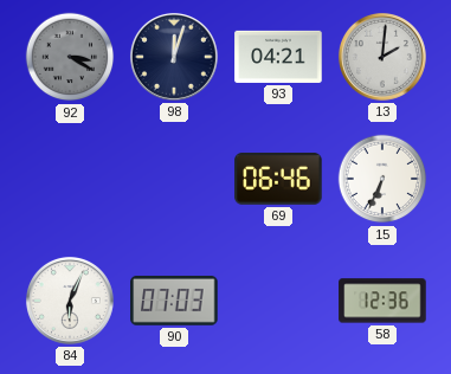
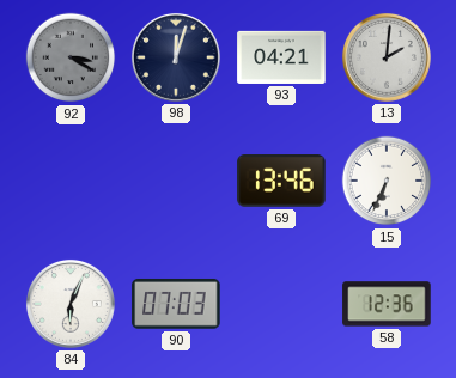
69: 06:46 -> 13:46 (281, 182)
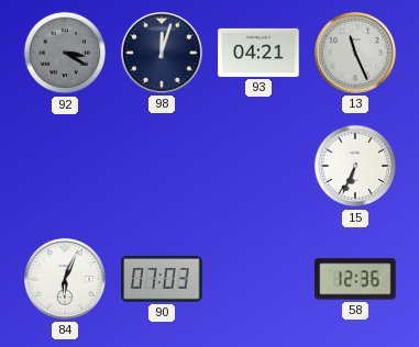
13: 2:01 -> 11:26 (355, 53)
69: 13:46 -> none (281, 182)
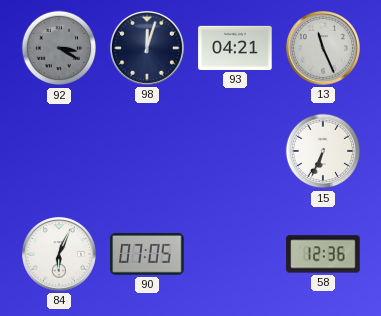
90: 07:03 -> 07:05 (147, 254)
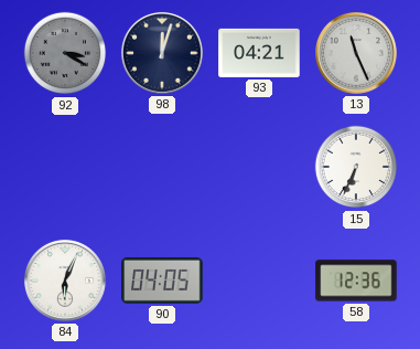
90: 07:05 -> 04:05 (162, 281)
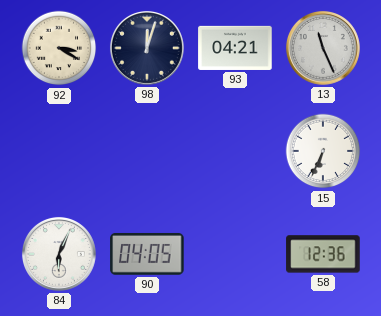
92 dial: grey -> cream (59, 48)
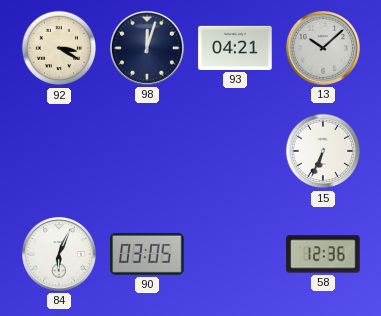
13: 11:26 -> 10:08 (323, 48)
90: 04:05 -> 03:05 (147, 254)
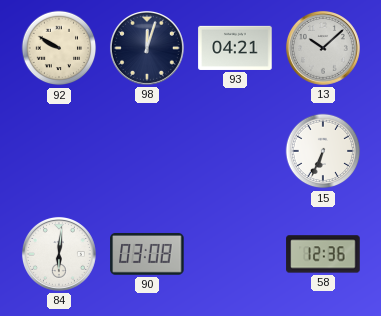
92: 3:20 -> 9:50 (59, 48)
84: 6:04 -> 6:01 (59, 254)
90: 03:05 -> 03:08 (147, 254)
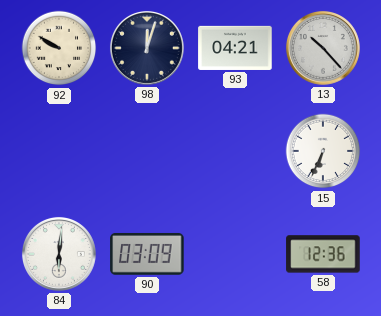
13: 10:08 -> 10:23 (323, 48)
90: 03:08 -> 03:09 (147, 254)
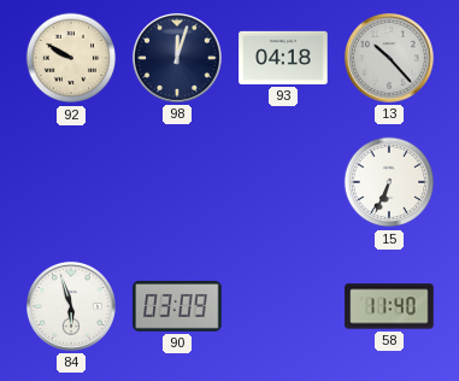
93: 04:21 -> 04:18 (283, 58)
84: 6:01 -> 5:57 (71, 306)
58: 12:36 -> 11:40 (389, 306)
